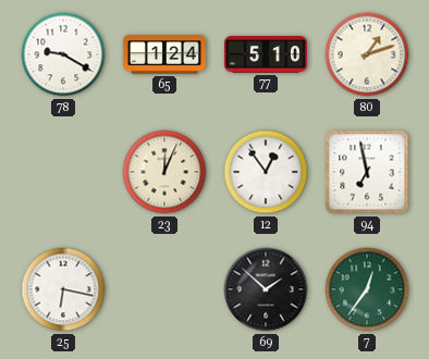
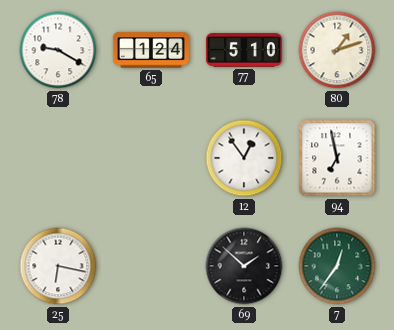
23: 12:04 -> none (164, 172)
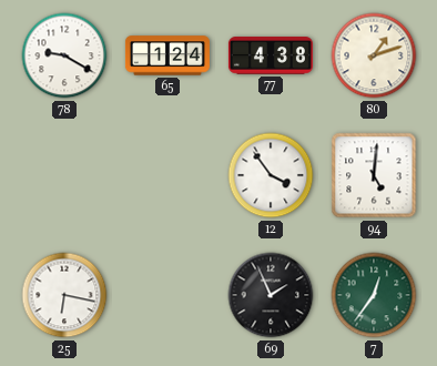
77: 5:10 -> 4:38 (271, 55)
12: 12:54 -> 3:54 (271, 175)
94: 6:58 -> 5:01 (374, 175)
69: 1:52 -> 1:56 (271, 295)
